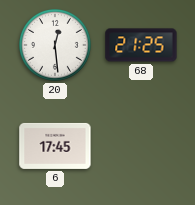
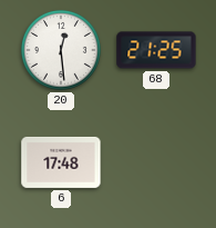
6: 17:45 -> 17:48 (61, 162)
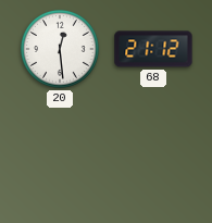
68: 21:25 -> 21:12 (153, 49)
6: 17:48 -> none (61, 162)
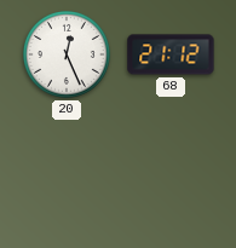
20: 12:29 -> 12:26 (68, 56)
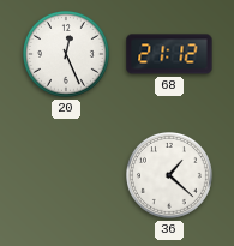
36: none -> 1:22 (170, 176)
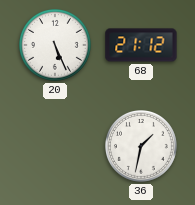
20: 12:26 -> 5:26 (56, 46)
36: 1:22 -> 1:32 (142, 147)
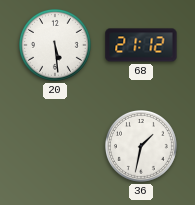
20: 5:26 -> 5:29 (56, 46)
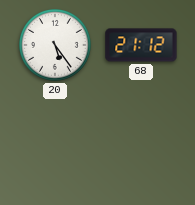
20: 5:29 -> 5:24 (56, 46)
36: 1:32 -> none (142, 147)
